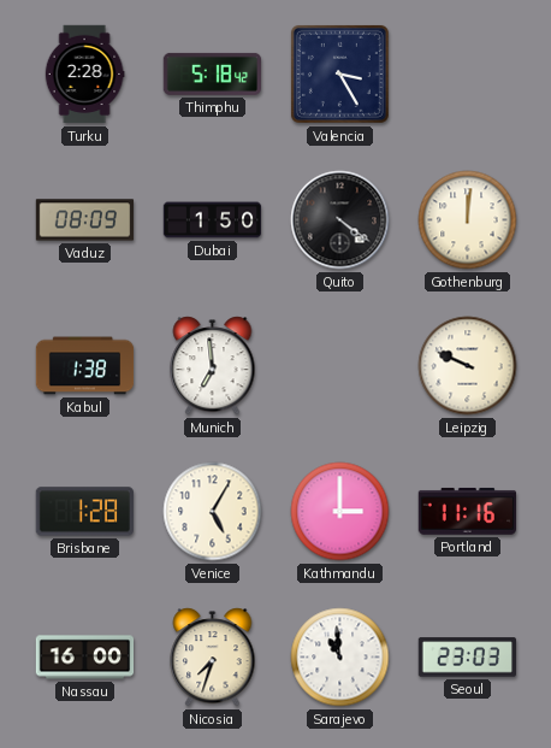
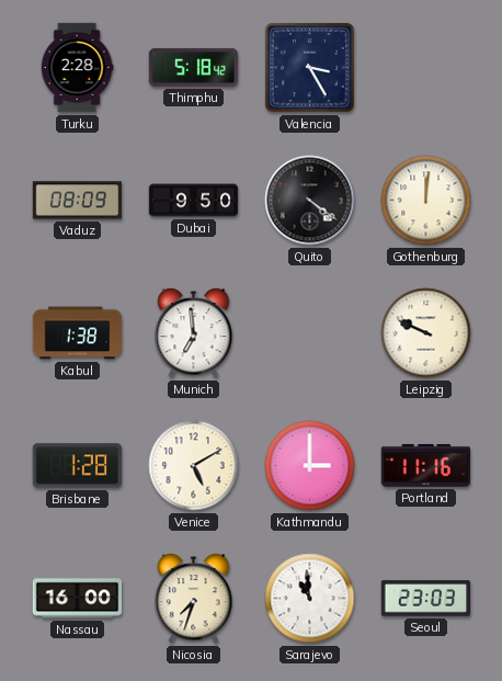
Dubai: 1:50 -> 9:50 (194, 201)
Venice: 5:05 -> 5:10 (194, 466)
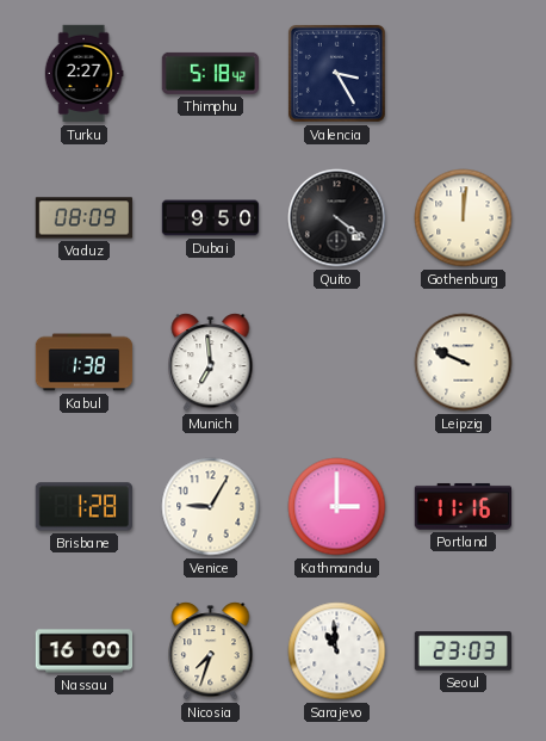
Turku: 2:28 -> 2:27 (83, 74)
Venice: 5:10 -> 9:05 (211, 507)
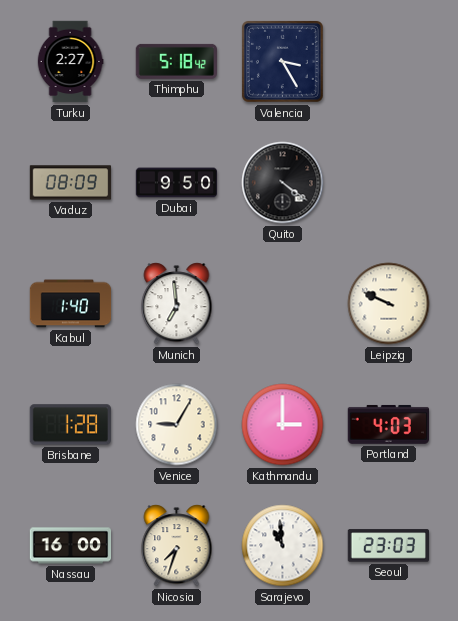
Gothenburg: 12:01 -> none (464, 218)
Kabul: 1:38 -> 1:40 (71, 304)
Portland: 11:16 -> 4:03 (388, 424)
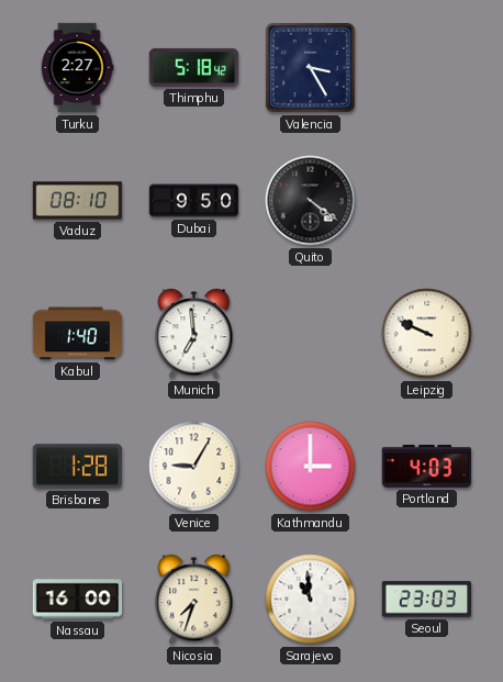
Vaduz: 08:09 -> 08:10 (78, 201)
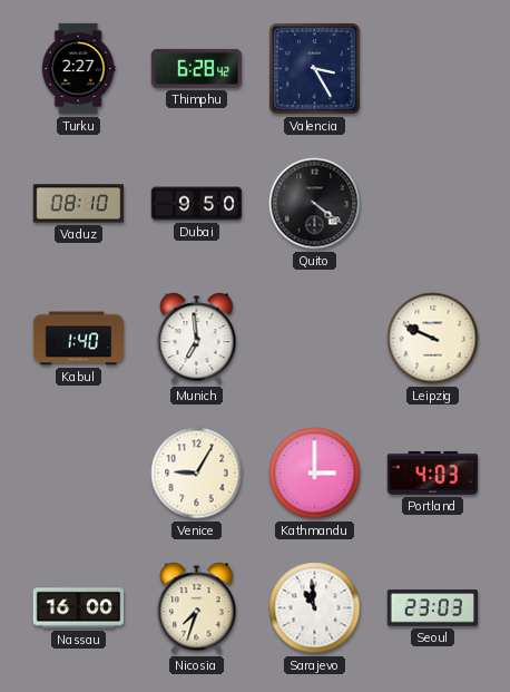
Thimphu: 5:18 -> 6:28 (196, 68)
Brisbane: 1:28 -> none (77, 467)
